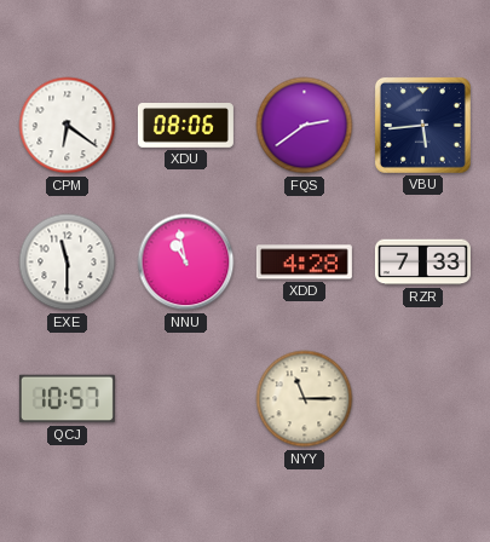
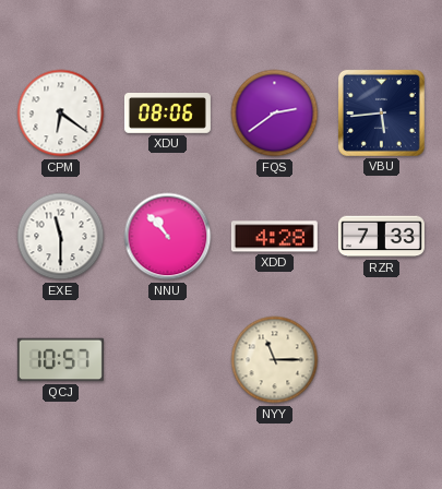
NNU: 10:58 -> 10:53 (168, 237)
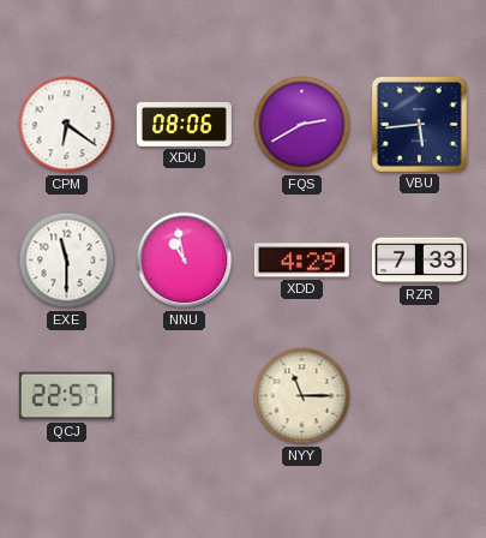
FQS: 2:39 -> 2:40 (302, 125)
NNU: 10:53 -> 10:58 (185, 261)
XDD: 4:28 -> 4:29 (301, 261)
QCJ: 10:57 -> 22:57 (66, 396)
